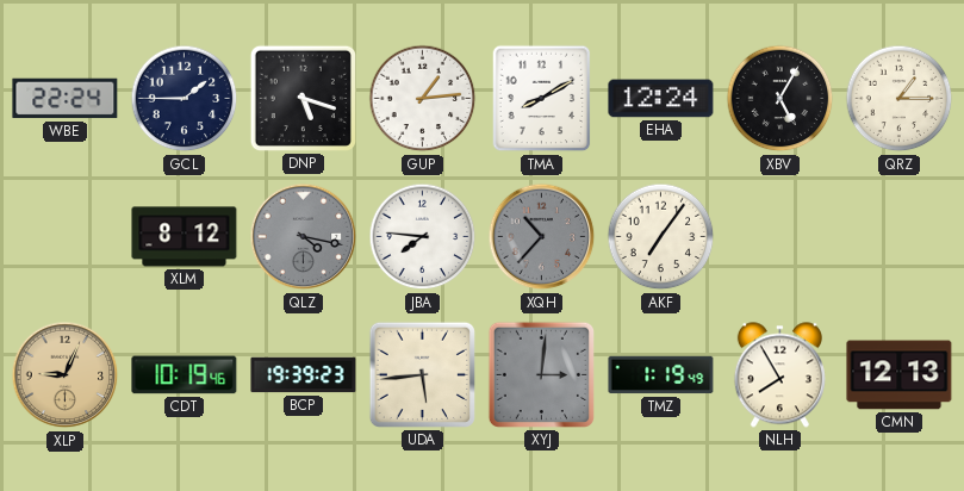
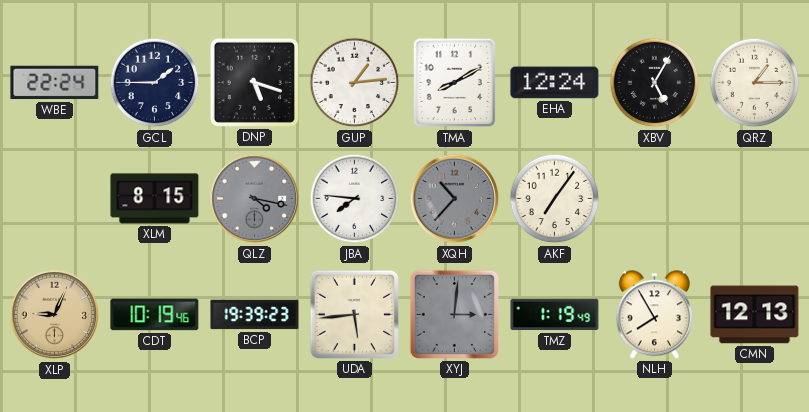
XLM: 8:12 -> 8:15 (155, 199)
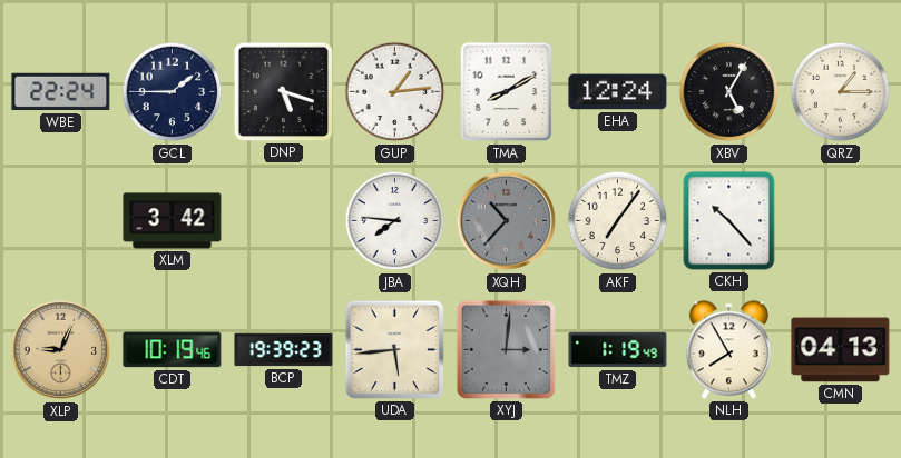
XLM: 8:15 -> 3:42 (173, 221)
QLZ: 4:17 -> none (255, 199)
CKH: none -> 10:23 (729, 221)
CMN: 12:13 -> 04:13 (841, 350)
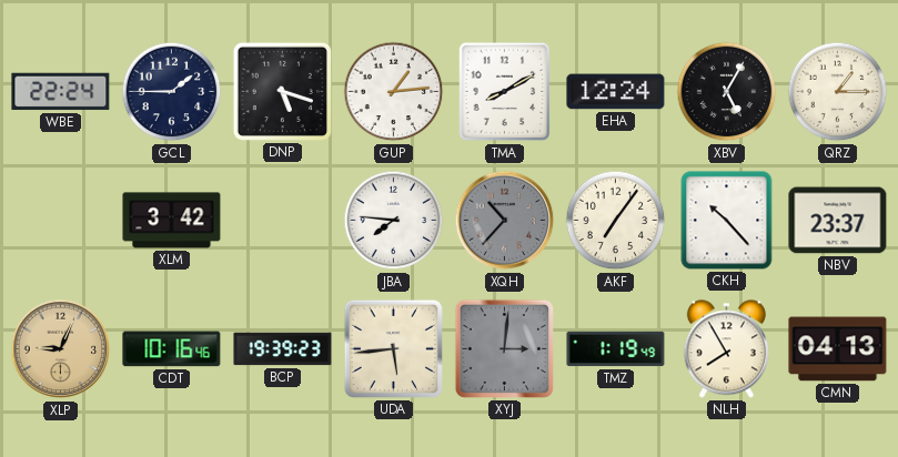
NBV: none -> 23:37 (838, 221)
CDT: 10:19 -> 10:16 (172, 349)
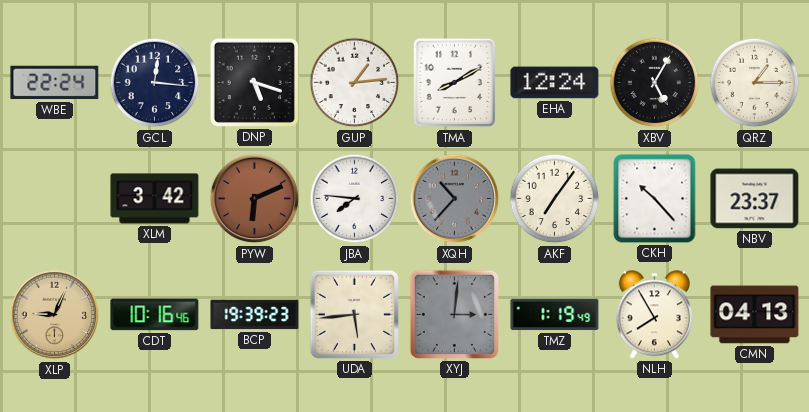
GCL: 1:45 -> 12:16 (155, 83)
PYW: none -> 6:11 (255, 199)
